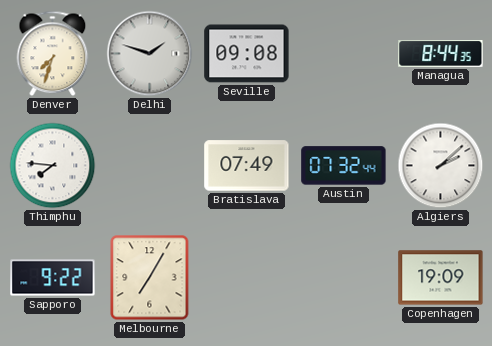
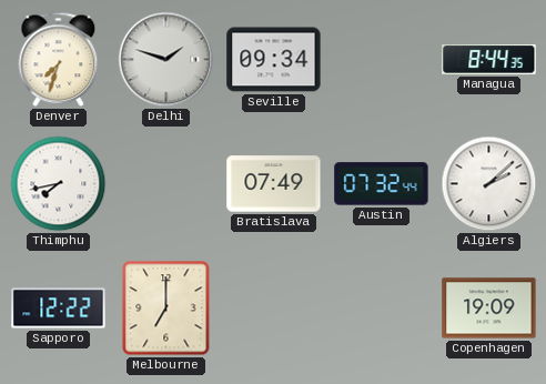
Seville: 09:08 -> 09:34 (274, 60)
Thimphu: 7:46 -> 7:43 (59, 184)
Sapporo: 9:22 -> 12:22 (59, 309)
Melbourne: 7:05 -> 7:00 (166, 309)
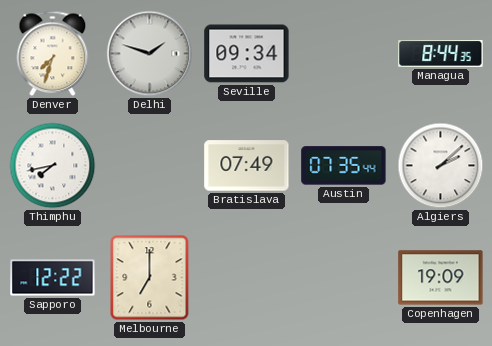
Austin: 07:32 -> 07:35 (344, 166)
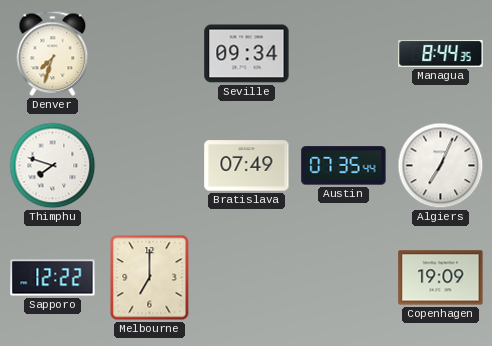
Delhi: 1:48 -> none (150, 54)
Thimphu: 7:43 -> 7:48 (53, 166)
Algiers: 2:08 -> 7:04 (441, 166)
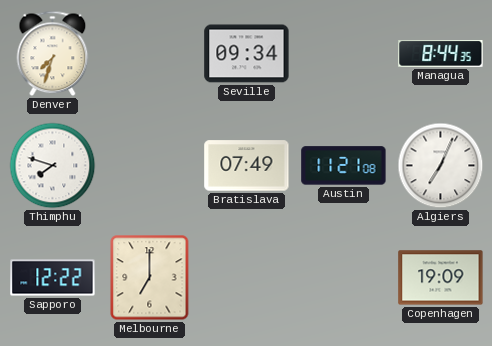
Austin: 07:35 -> 11:21 (344, 166)
